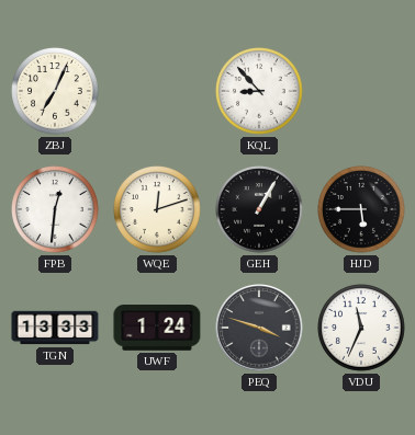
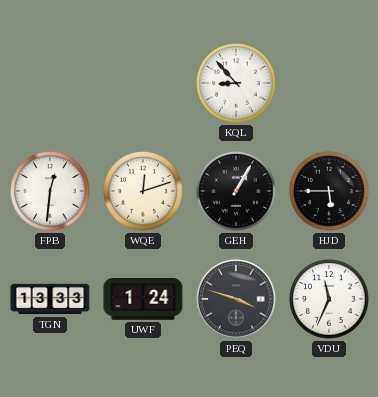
ZBJ: 7:04 -> none (55, 91)
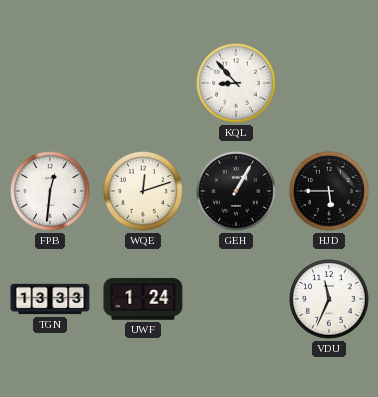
PEQ: 3:48 -> none (236, 299)
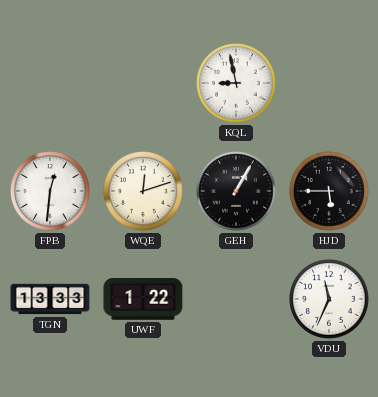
KQL: 8:53 -> 8:58 (236, 83)
UWF: 1:24 -> 1:22 (143, 299)
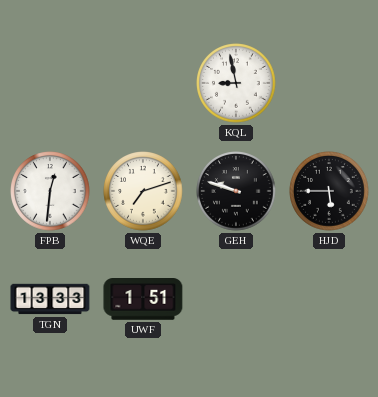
WQE: 12:12 -> 7:12 (143, 191)
GEH: 1:05 -> 9:48 (236, 191)
UWF: 1:22 -> 1:51 (143, 299)
VDU: 11:34 -> none (329, 299)
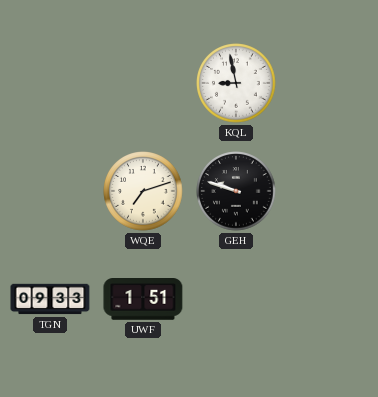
FPB: 12:31 -> none (50, 191)
HJD: 5:45 -> none (329, 191)
TGN: 13:33 -> 09:33 (50, 299)
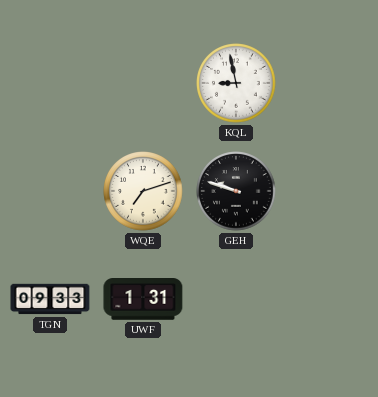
UWF: 1:51 -> 1:31 (143, 299)
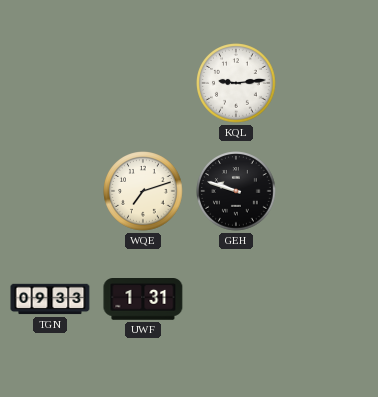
KQL: 8:58 -> 9:14 (236, 83)
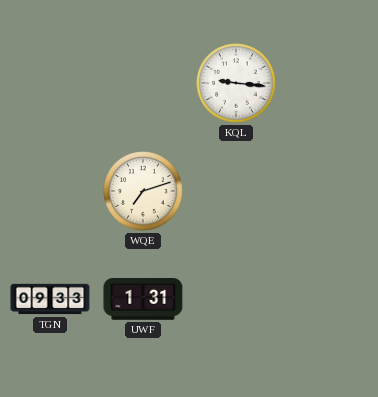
KQL: 9:14 -> 9:16 (236, 83)
GEH: 9:48 -> none (236, 191)
